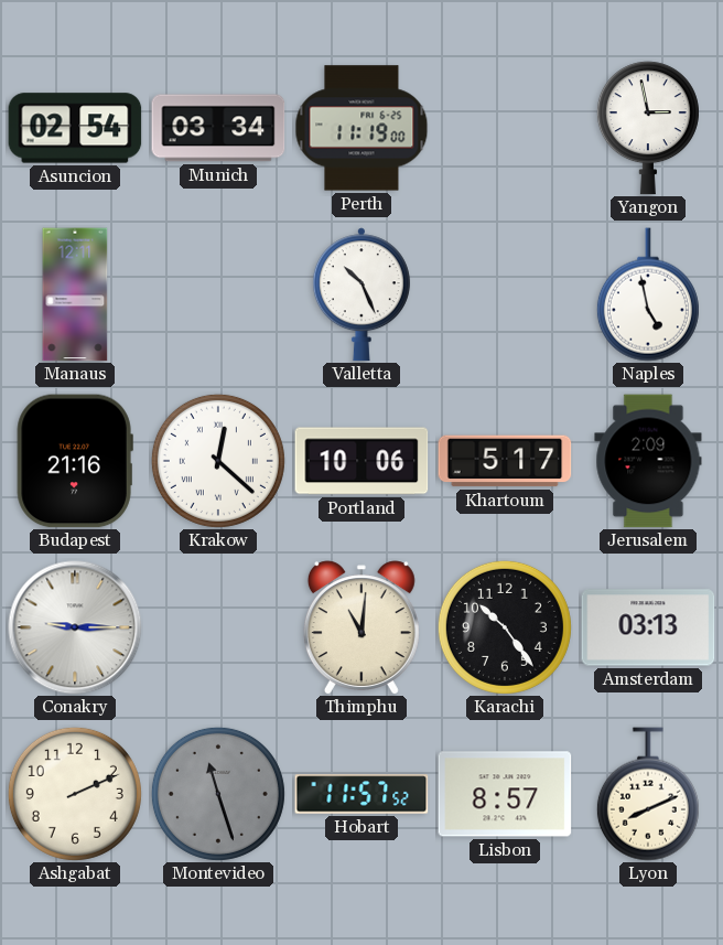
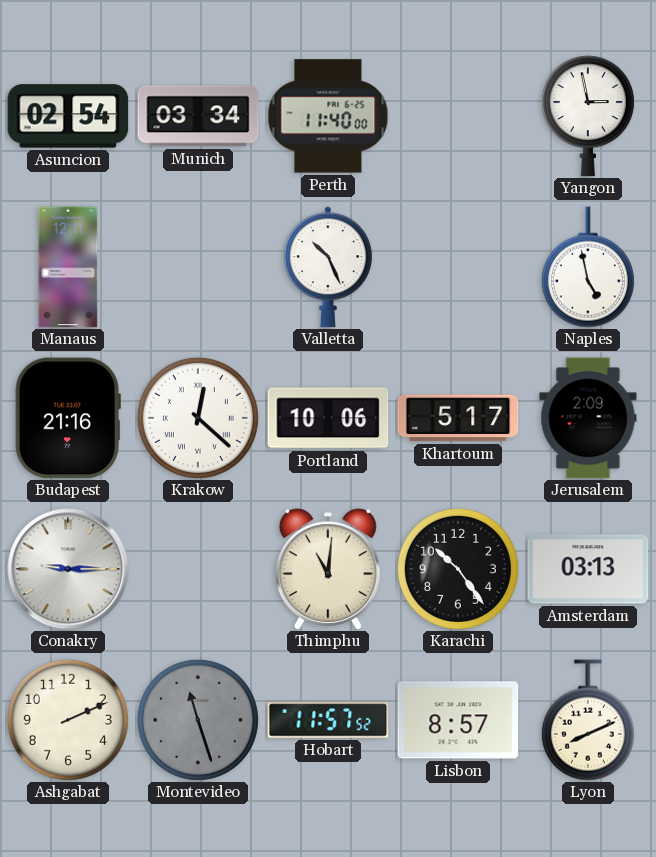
Perth: 11:19 -> 11:40 (328, 116)
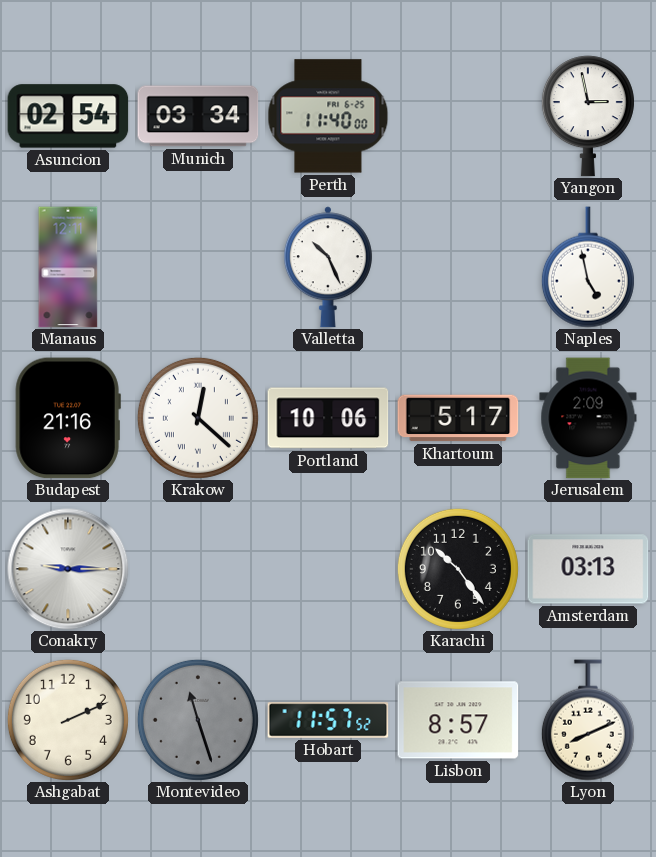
Thimphu: 11:01 -> none (328, 569)
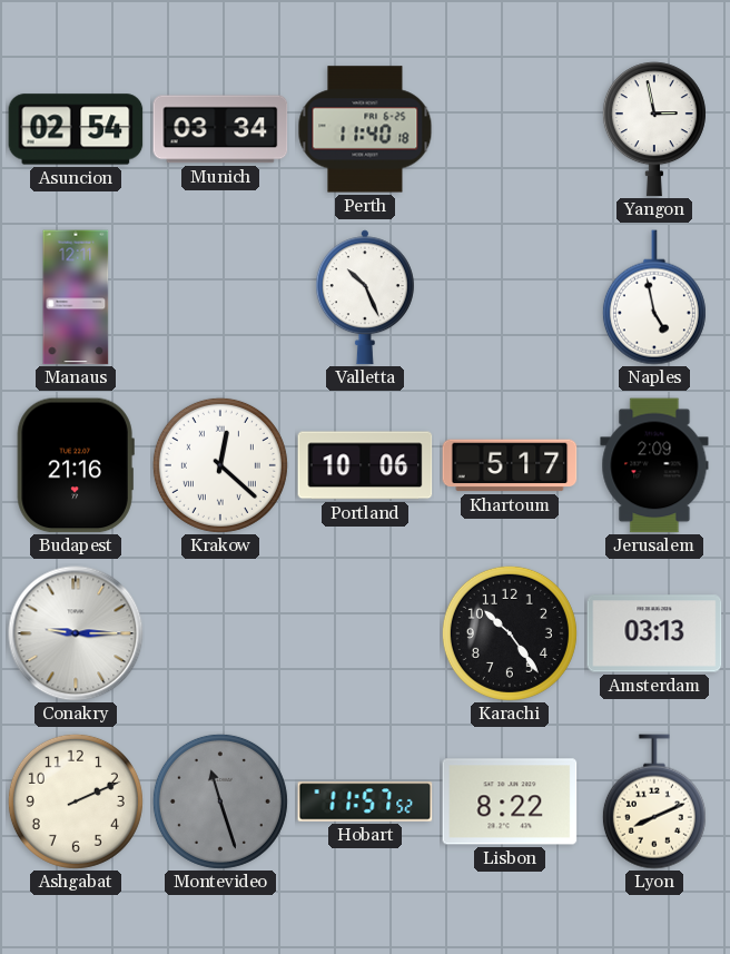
Perth: 11:40:00 -> 11:40:18 (365, 129)
Lisbon: 8:57 -> 8:22 (510, 801)
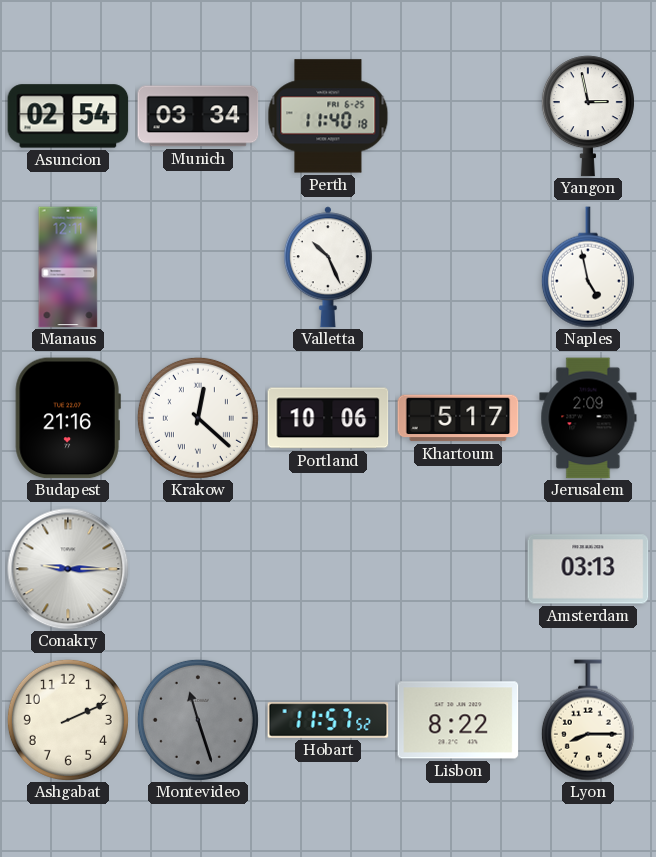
Karachi: 10:24 -> none (510, 633)
Lyon: 8:11 -> 8:15 (588, 720)
